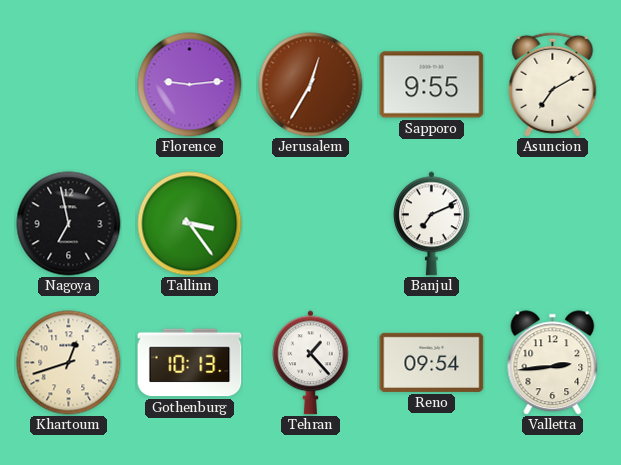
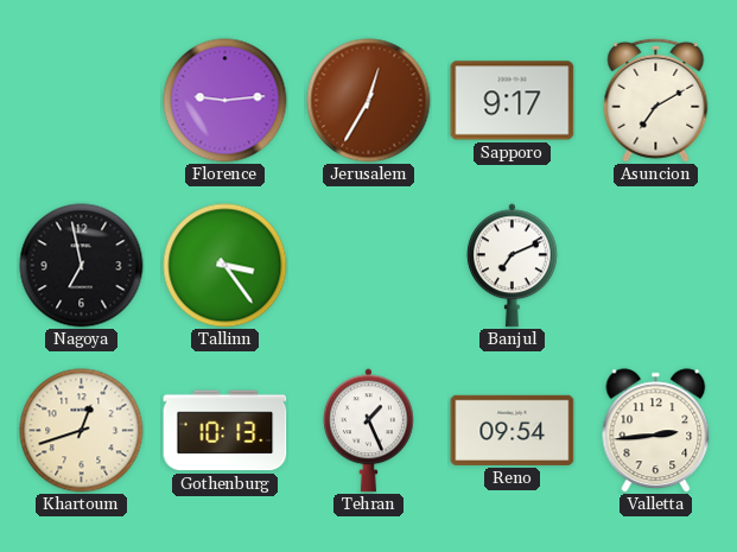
Sapporo: 9:55 -> 9:17 (513, 101)
Tehran: 1:23 -> 1:26 (368, 431)
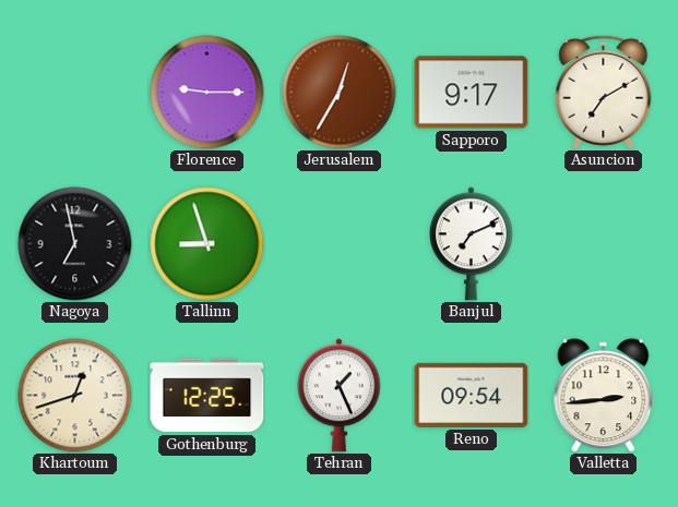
Florence: 9:14 -> 9:15 (207, 93)
Tallinn: 3:24 -> 8:57 (207, 244)
Gothenburg: 10:13 -> 12:25 (207, 396)
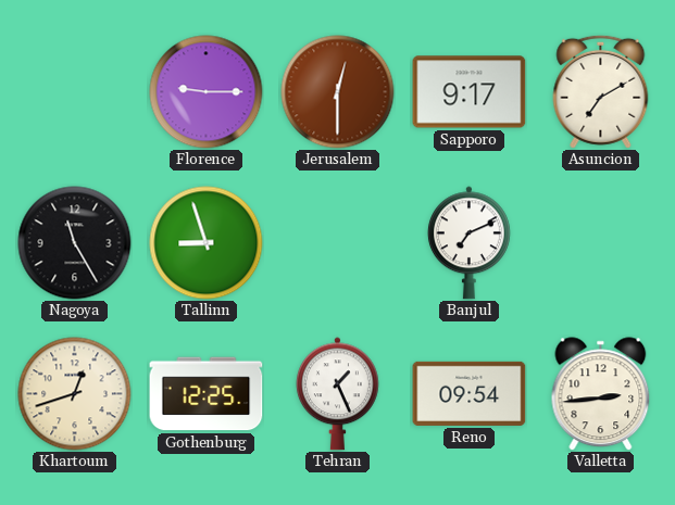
Jerusalem: 12:35 -> 12:30 (338, 92)
Nagoya: 6:58 -> 11:25 (75, 243)
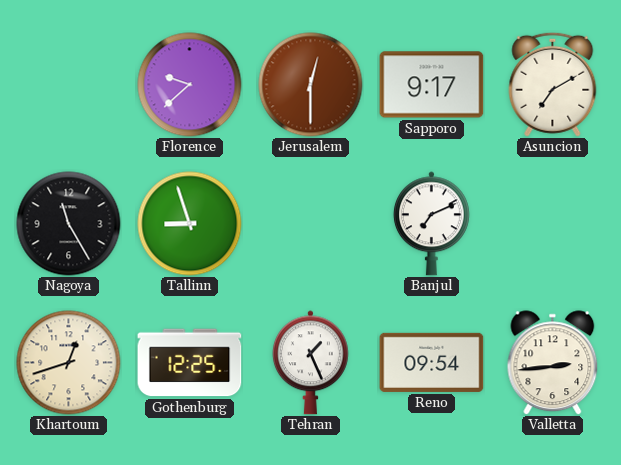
Florence: 9:15 -> 9:38 (190, 85)
